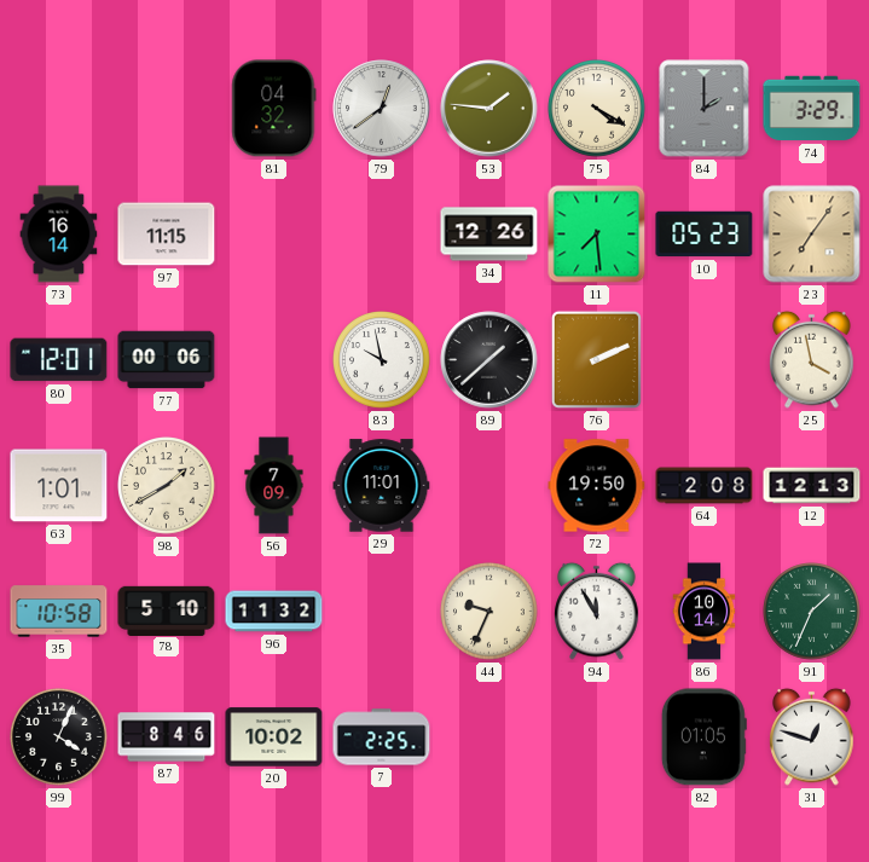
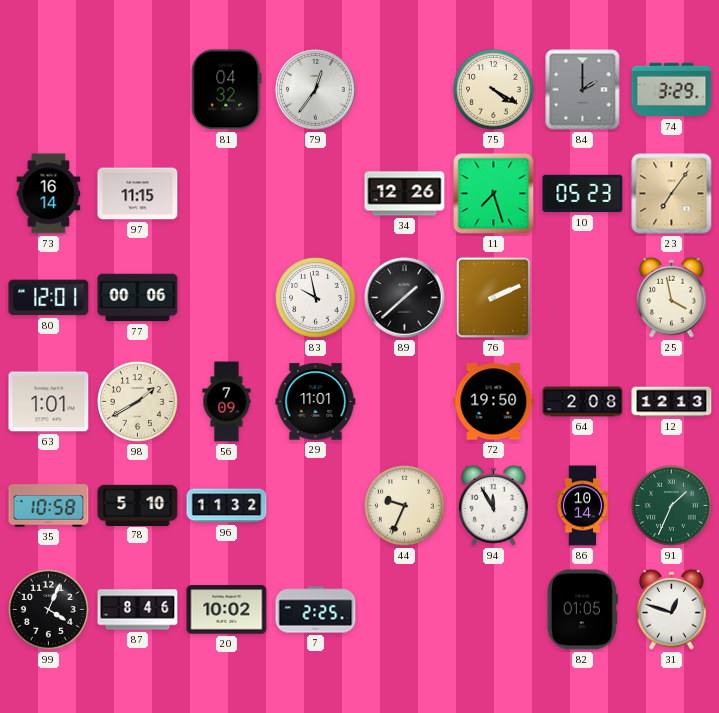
79: 12:39 -> 12:36 (316, 90)
53: 1:46 -> none (489, 109)
11: 7:29 -> 7:27 (494, 194)
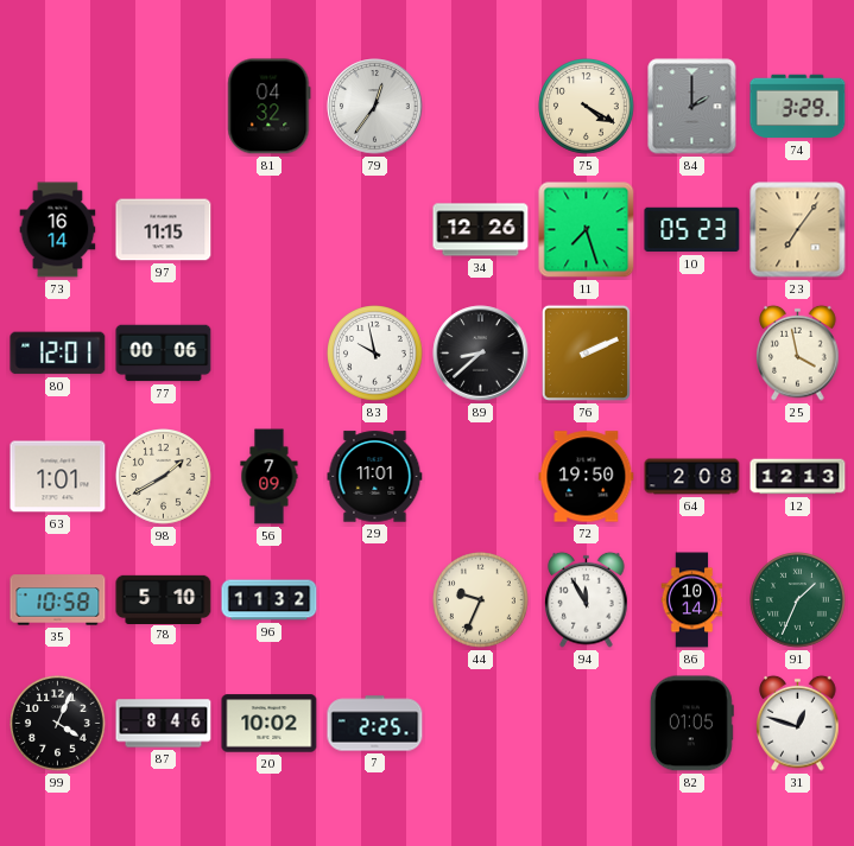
89: 1:38 -> 8:38 (481, 354)
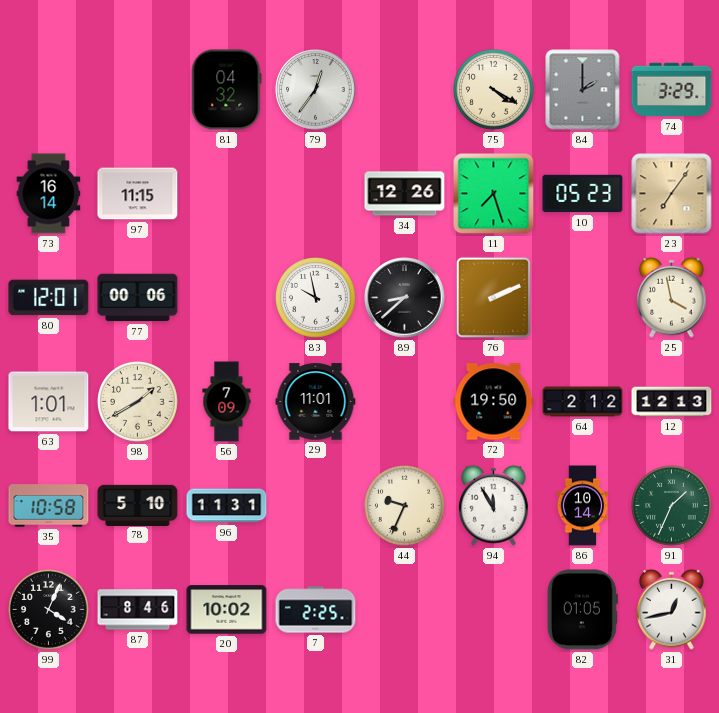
64: 2:08 -> 2:12 (583, 402)
96: 11:32 -> 11:31 (227, 506)
31: 12:48 -> 12:43 (672, 609)
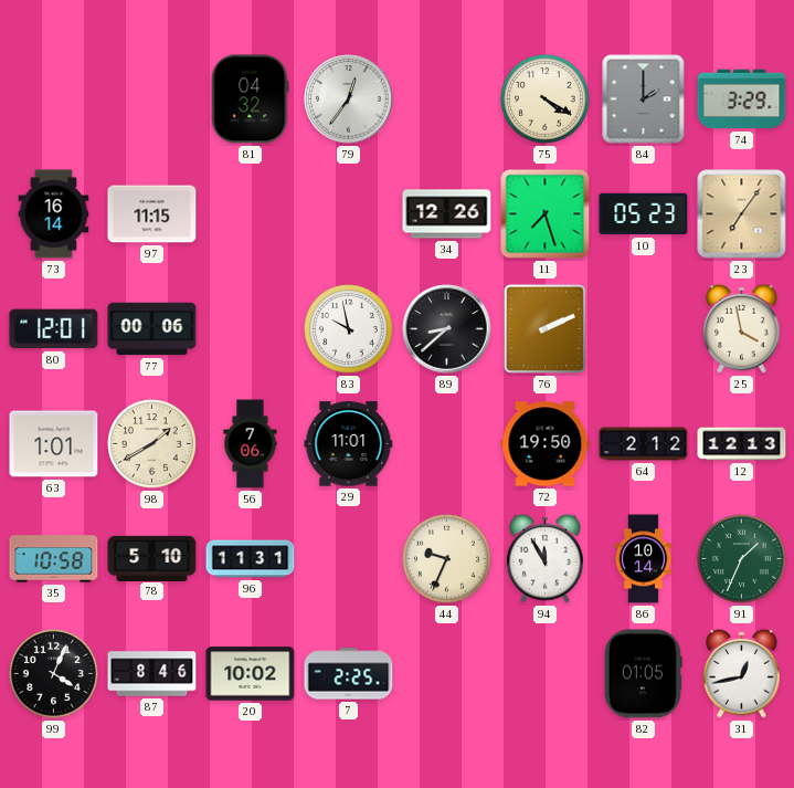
56: 7:09 -> 7:06 (251, 444)
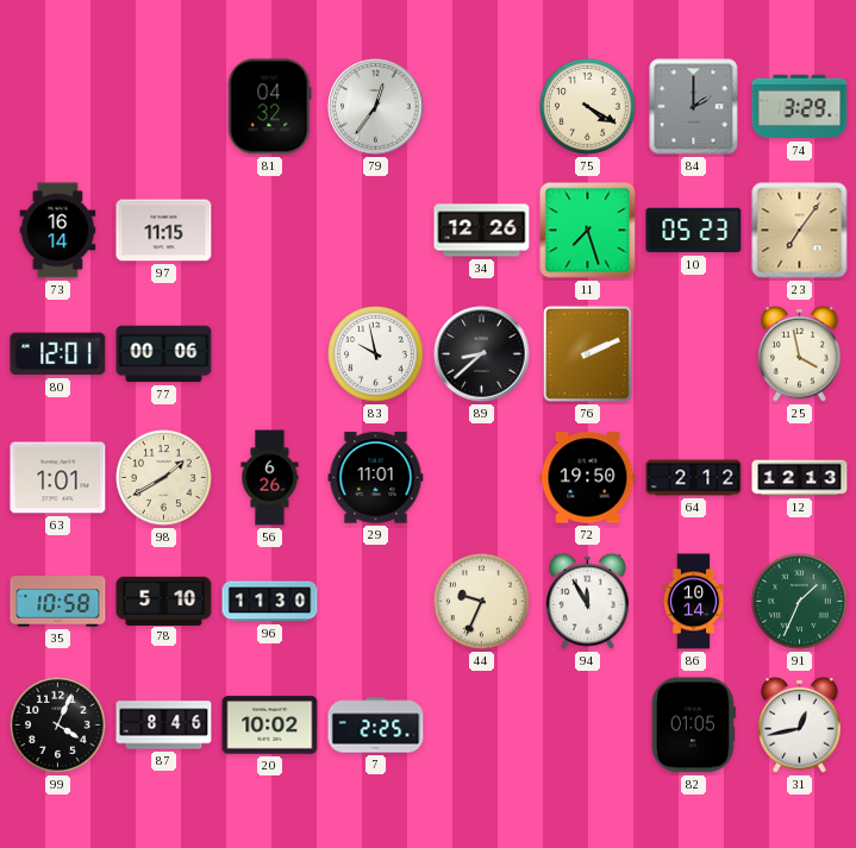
56: 7:06 -> 6:26 (270, 478)
96: 11:31 -> 11:30 (270, 602)
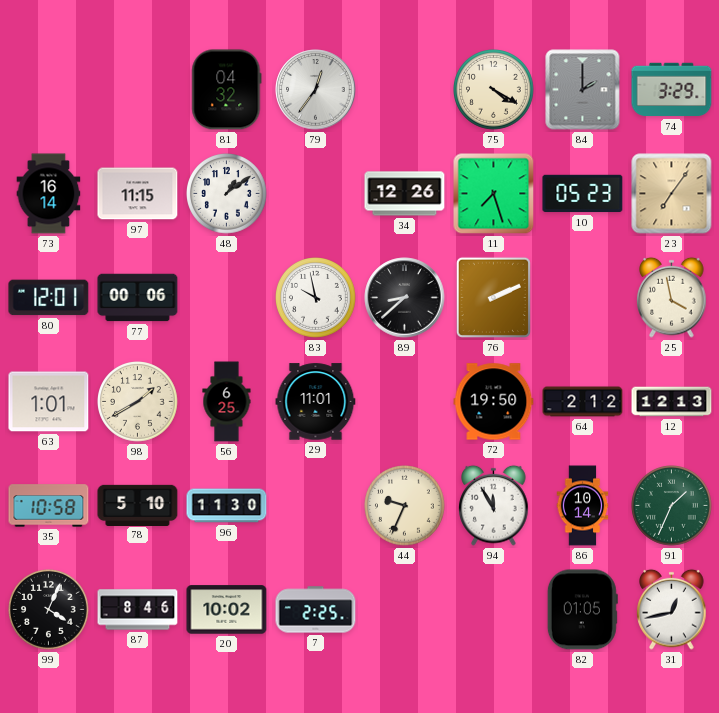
48: none -> 1:09 (227, 194)
56: 6:26 -> 6:25 (227, 402)
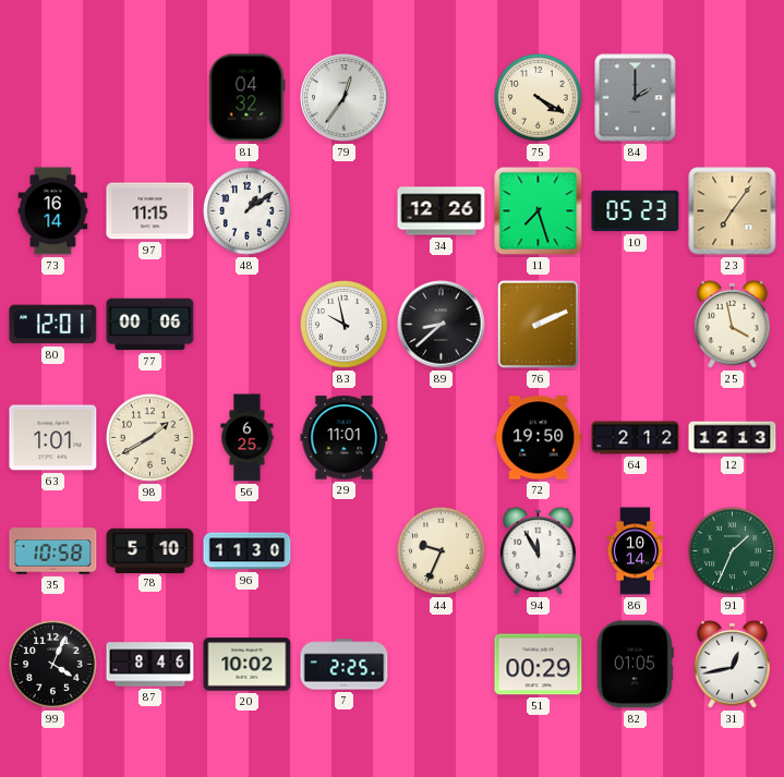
74: 3:29 -> none (672, 90)
51: none -> 00:29 (539, 665)
